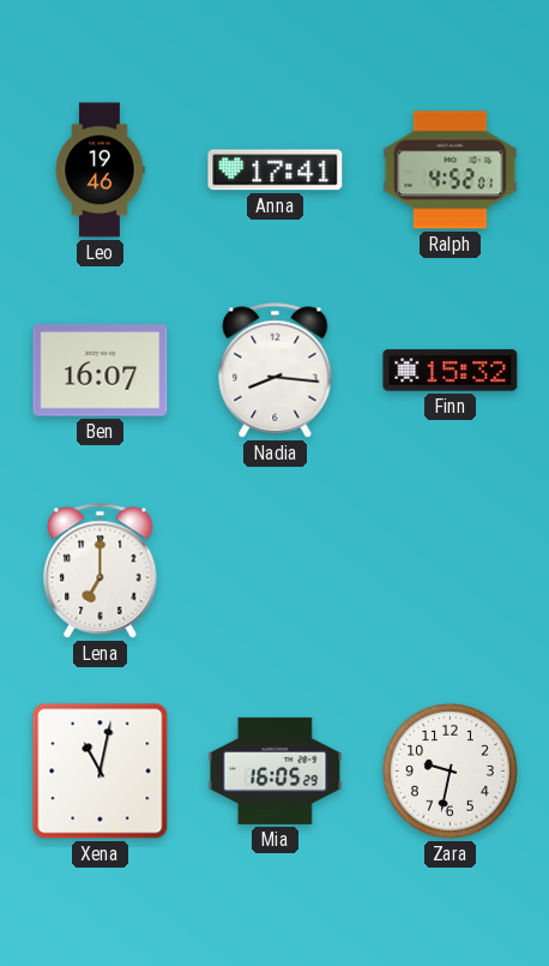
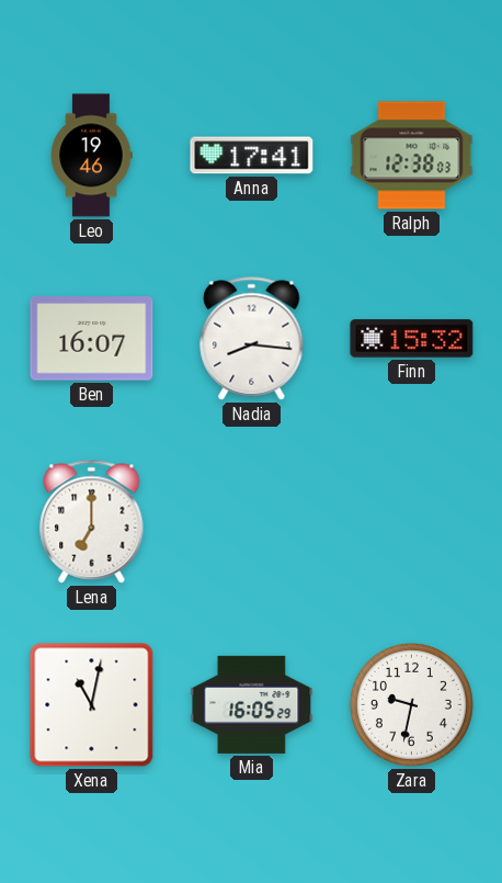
Ralph: 4:52 -> 12:38 (412, 156)
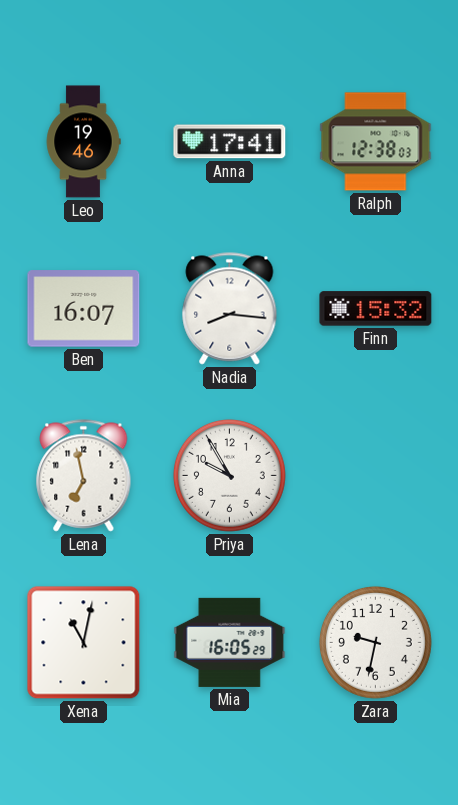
Lena: 7:00 -> 6:58 (84, 476)
Priya: none -> 9:55 (229, 475)
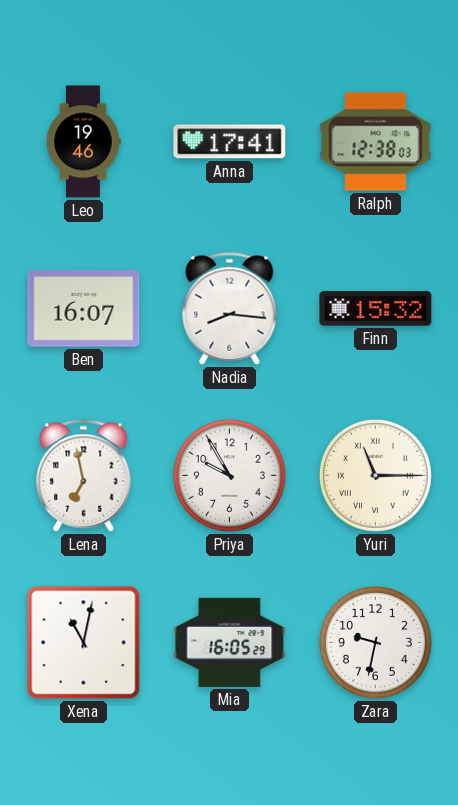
Yuri: none -> 11:15 (375, 475)
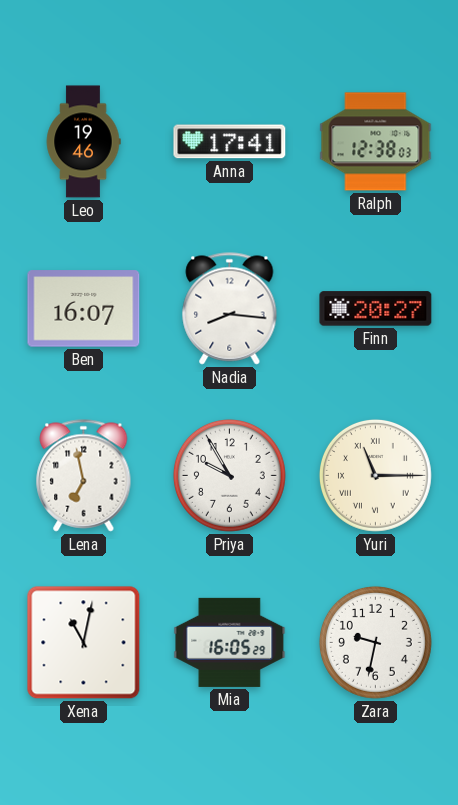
Finn: 15:32 -> 20:27 (376, 309)
